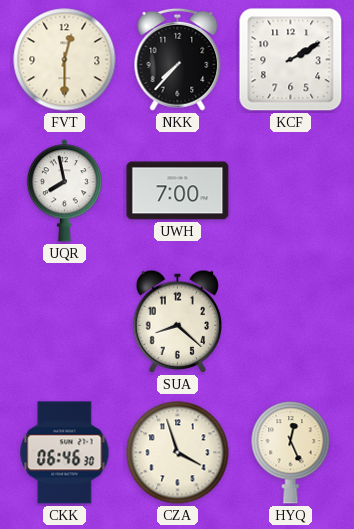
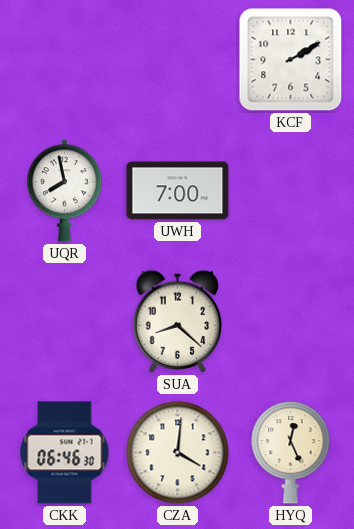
FVT: 12:30 -> none (65, 60)
NKK: 7:37 -> none (178, 59)
CZA: 3:57 -> 4:01 (178, 453)
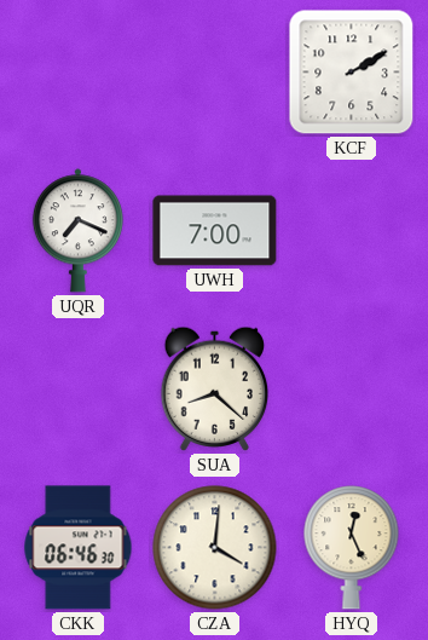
UQR: 7:58 -> 7:19 (77, 231)
